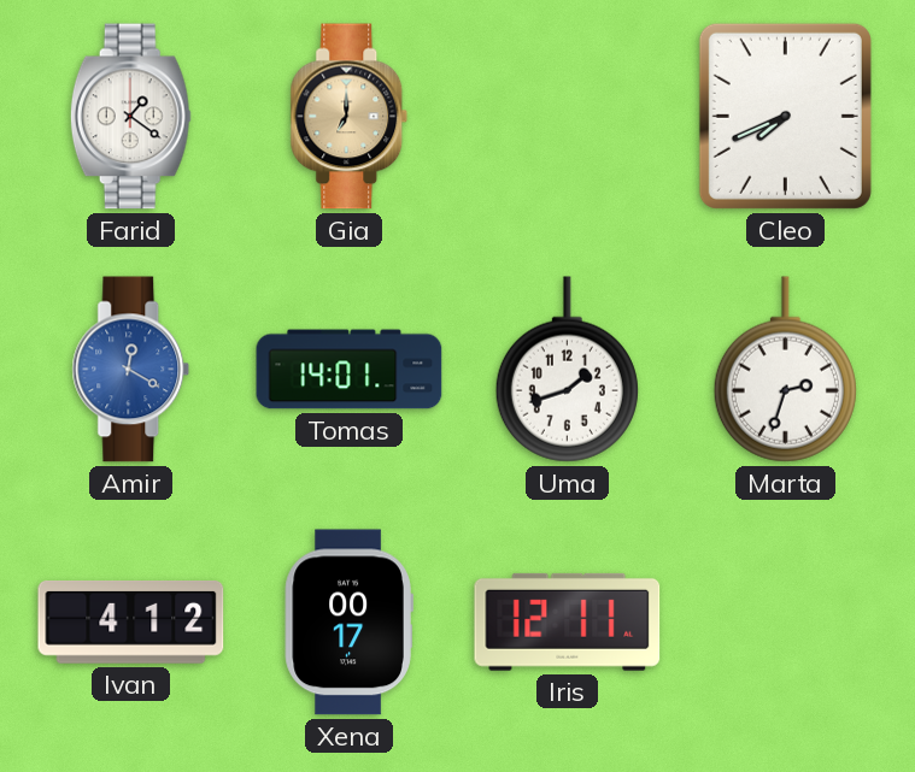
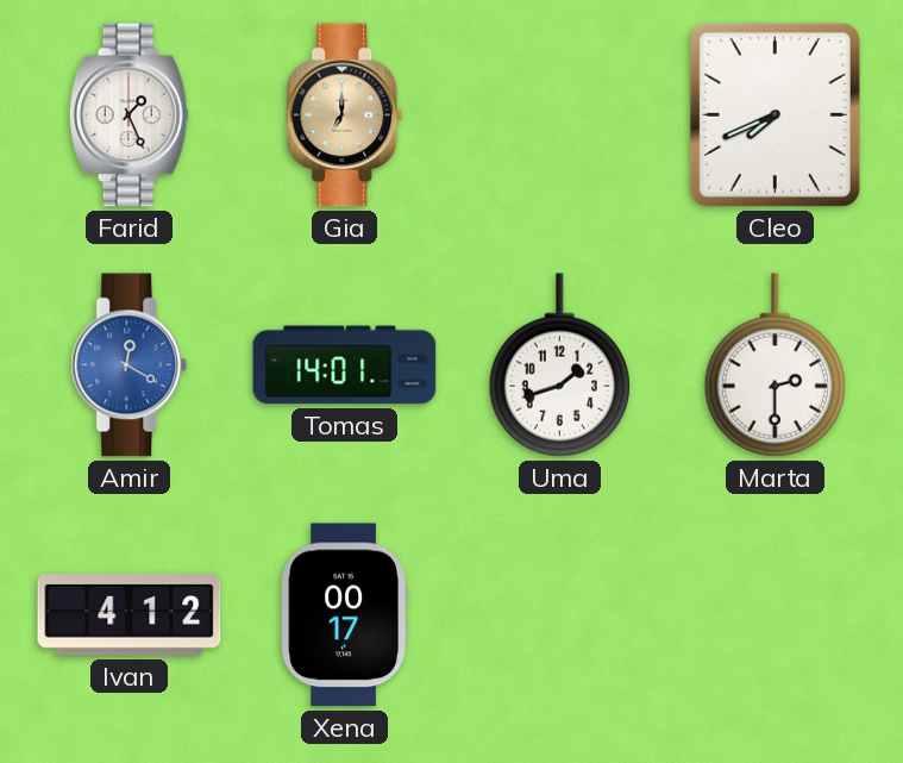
Farid: 1:21 -> 1:26 (128, 115)
Marta: 2:33 -> 2:30 (775, 365)
Iris: 12:11 -> none (568, 621)
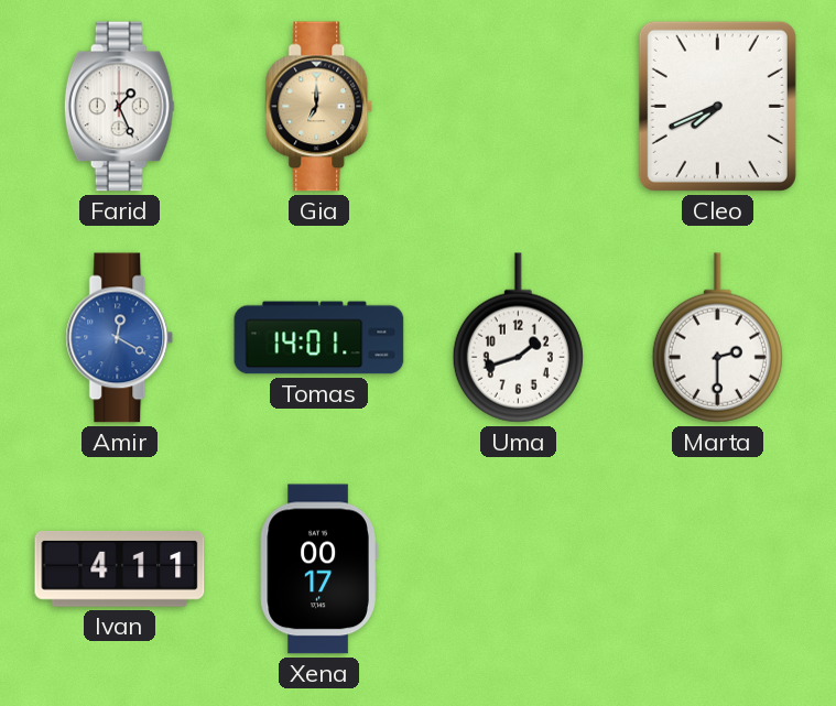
Ivan: 4:12 -> 4:11 (120, 568)
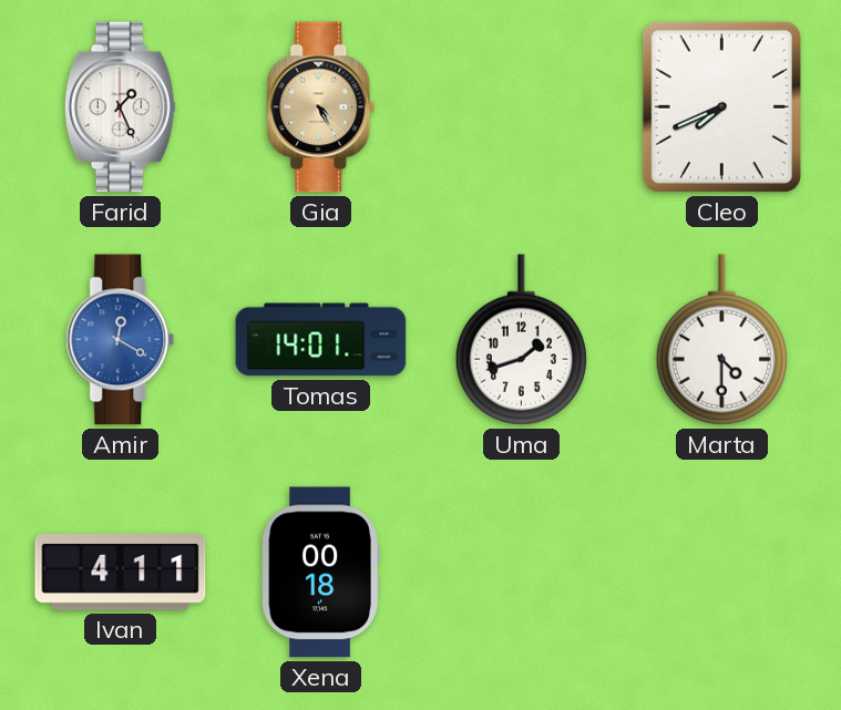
Gia: 7:00 -> 4:25 (321, 107)
Marta: 2:30 -> 4:30 (721, 340)
Xena: 00:17 -> 00:18 (320, 573)
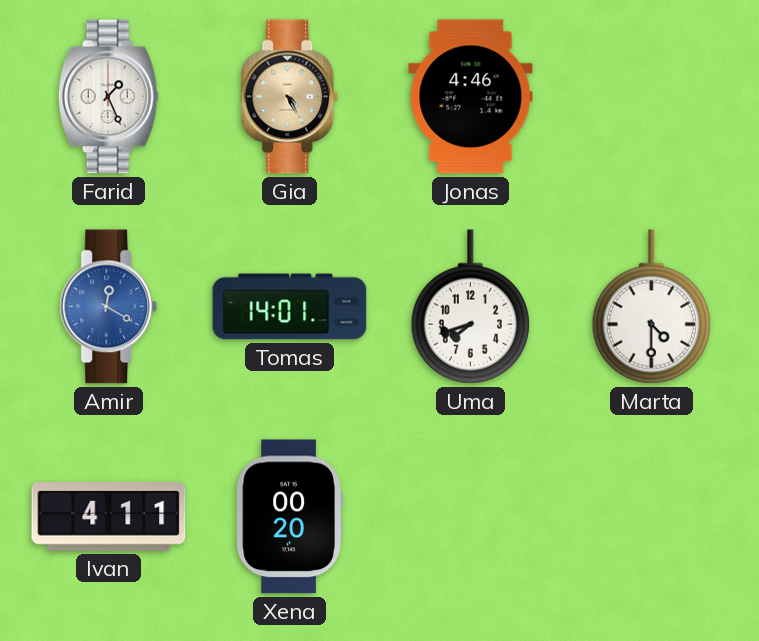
Jonas: none -> 4:46 (471, 97)
Cleo: 7:41 -> none (721, 106)
Uma: 1:42 -> 7:42 (470, 307)
Xena: 00:18 -> 00:20 (289, 517)
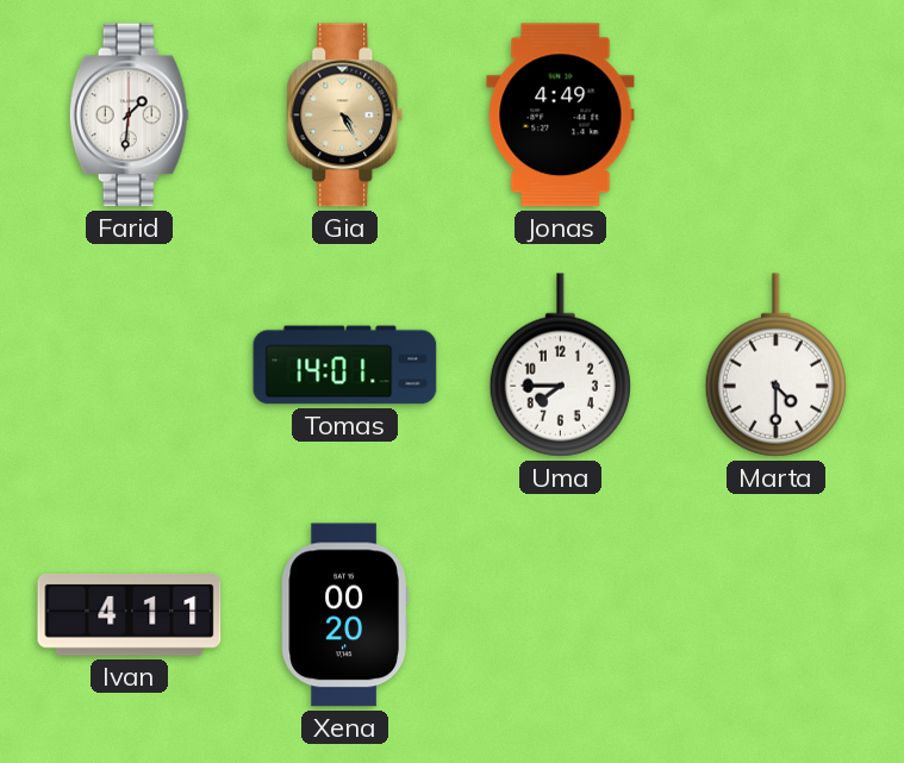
Farid: 1:26 -> 1:31 (129, 115)
Jonas: 4:46 -> 4:49 (561, 115)
Amir: 12:20 -> none (109, 307)
Uma: 7:42 -> 7:45 (560, 365)
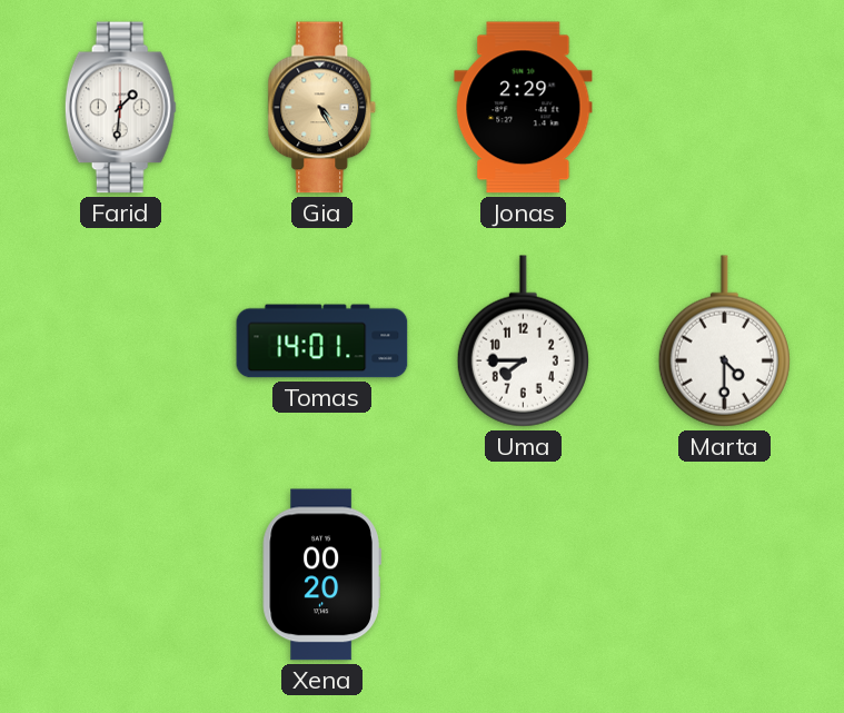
Jonas: 4:49 -> 2:29 (524, 108)
Ivan: 4:11 -> none (130, 614)
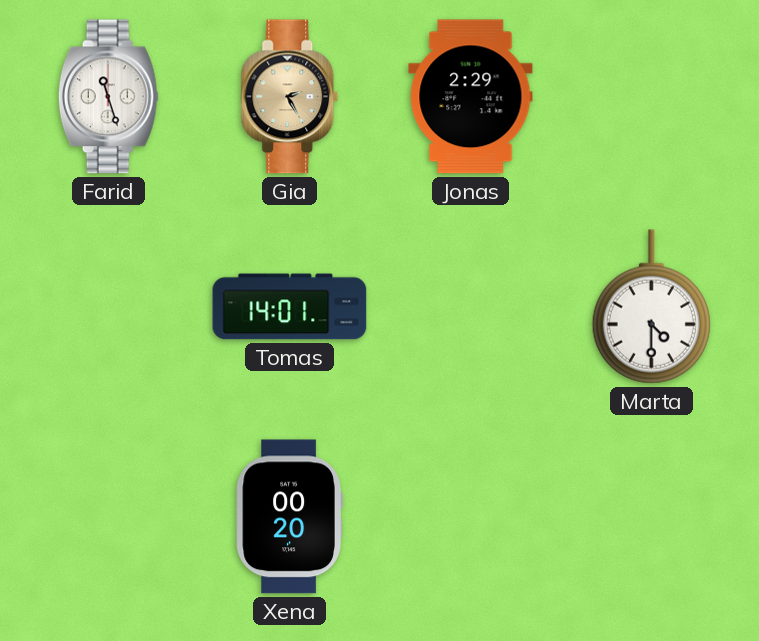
Farid: 1:31 -> 11:27 (108, 97)
Gia: 4:25 -> 2:25 (290, 97)
Uma: 7:45 -> none (523, 341)
